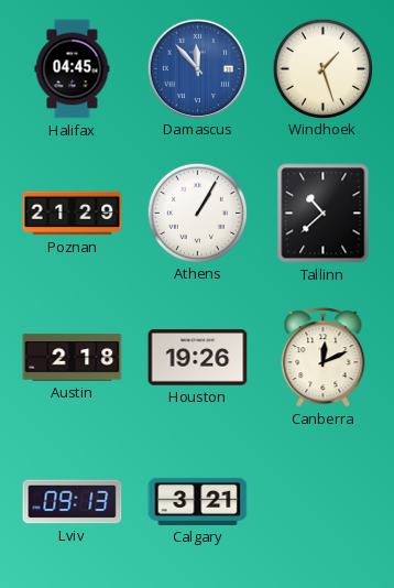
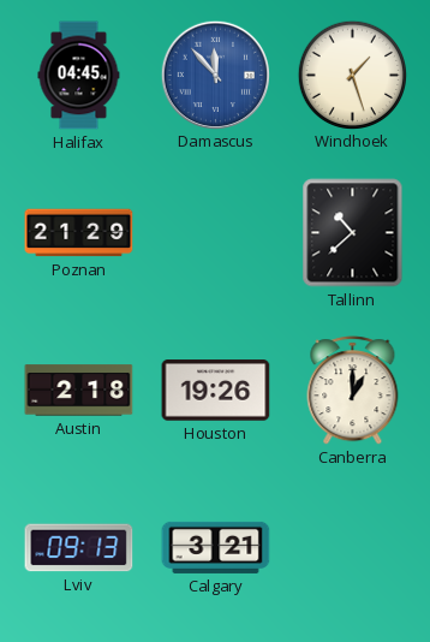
Athens: 1:05 -> none (197, 213)
Canberra: 12:11 -> 1:00 (353, 391)
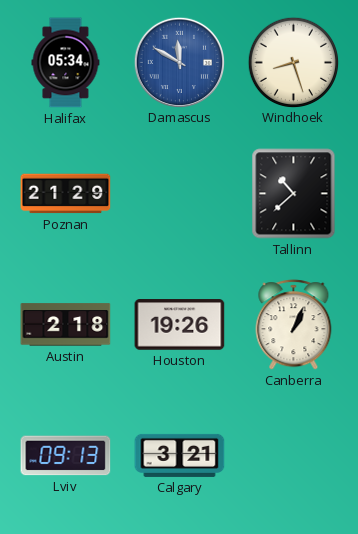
Halifax: 04:45 -> 05:34 (66, 63)
Damascus: 11:53 -> 11:50 (179, 62)
Windhoek: 1:27 -> 8:27 (293, 62)
Canberra: 1:00 -> 1:04 (294, 325)
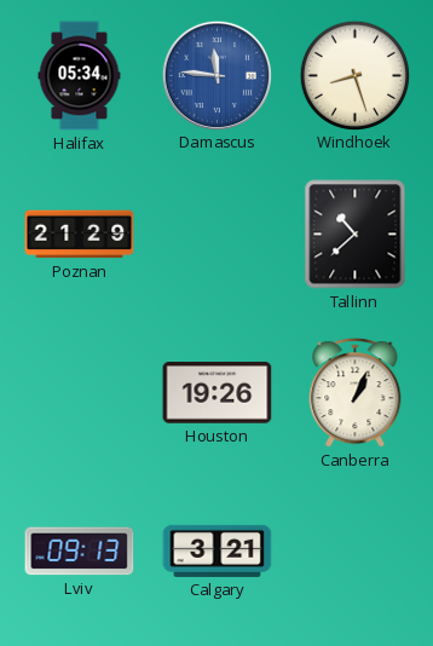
Damascus: 11:50 -> 11:46 (217, 75)
Austin: 2:18 -> none (66, 325)
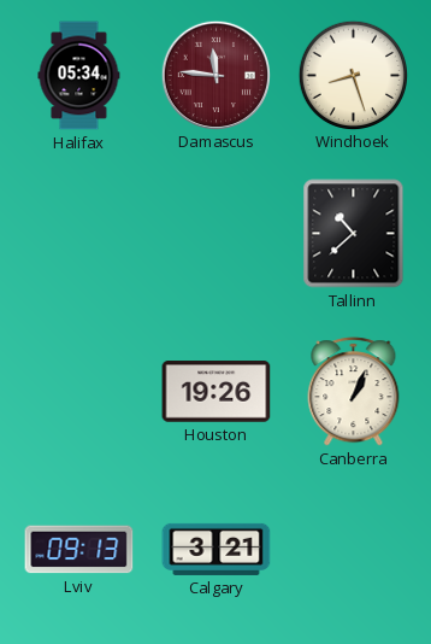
Damascus dial: blue -> burgundy (215, 75)
Poznan: 21:29 -> none (80, 235)
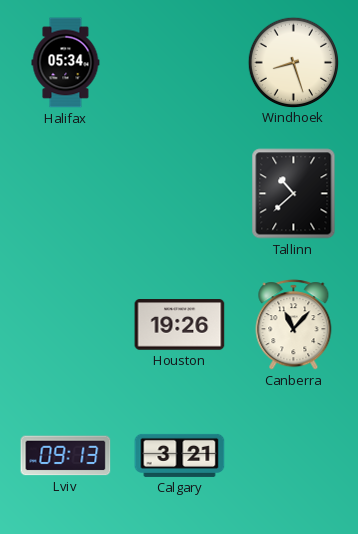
Damascus: 11:46 -> none (215, 75)
Canberra: 1:04 -> 11:07 (294, 325)
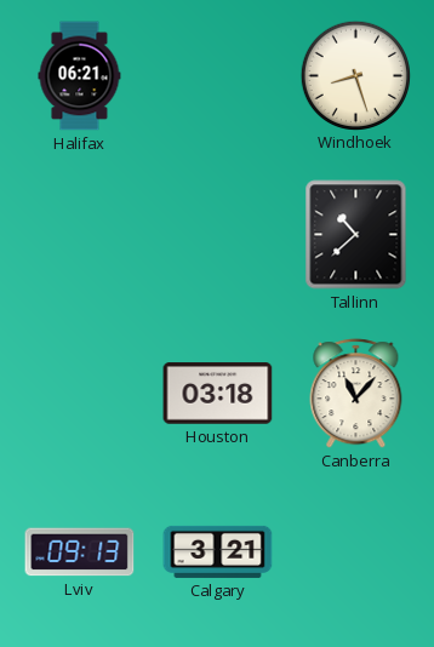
Halifax: 05:34 -> 06:21 (80, 76)
Houston: 19:26 -> 03:18 (218, 394)
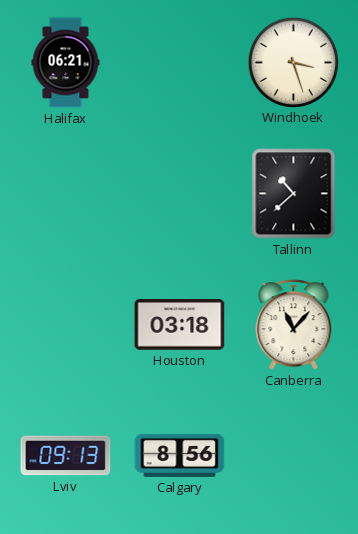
Windhoek: 8:27 -> 3:27 (293, 62)
Calgary: 3:21 -> 8:56 (180, 455)
